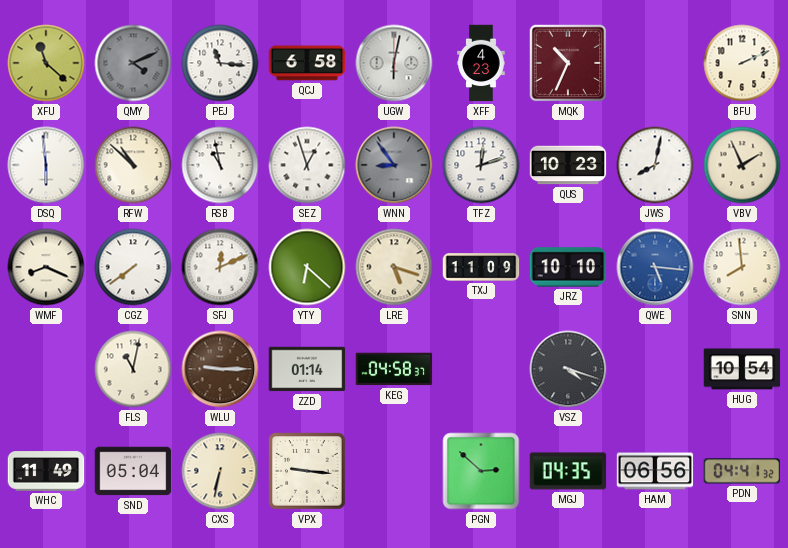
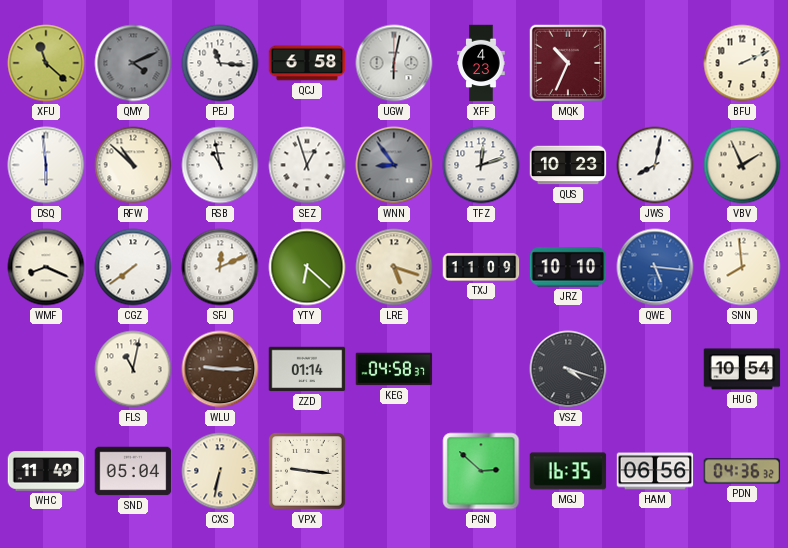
MGJ: 04:35 -> 16:35 (568, 471)
PDN: 04:41 -> 04:36 (742, 471)
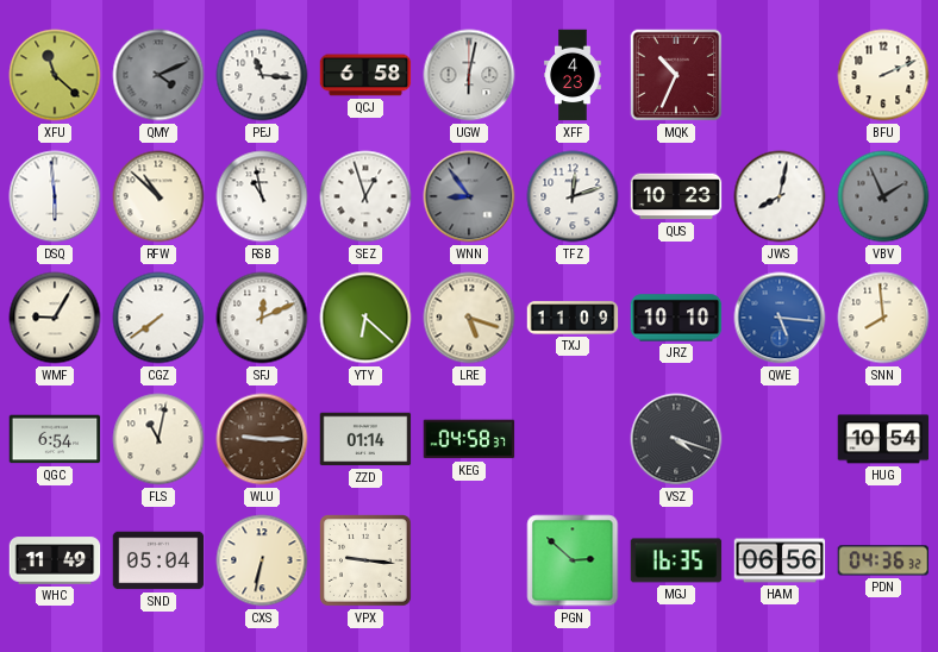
VBV dial: cream -> grey (883, 196)
WMF: 8:19 -> 9:05 (55, 318)
QGC: none -> 6:54 (55, 439)
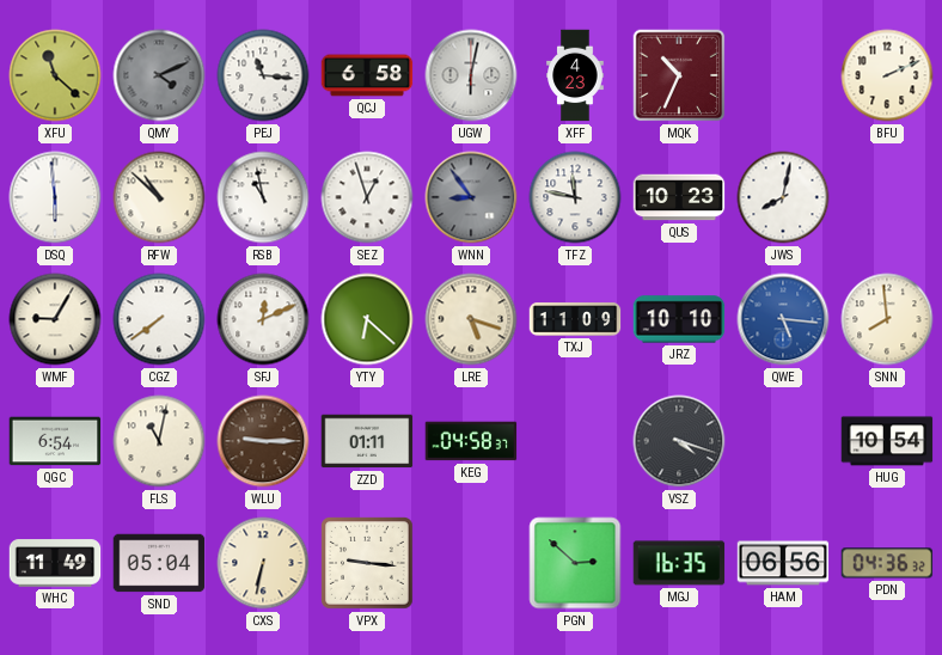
TFZ: 12:12 -> 11:47 (575, 197)
VBV: 1:56 -> none (883, 196)
ZZD: 01:14 -> 01:11 (367, 441)
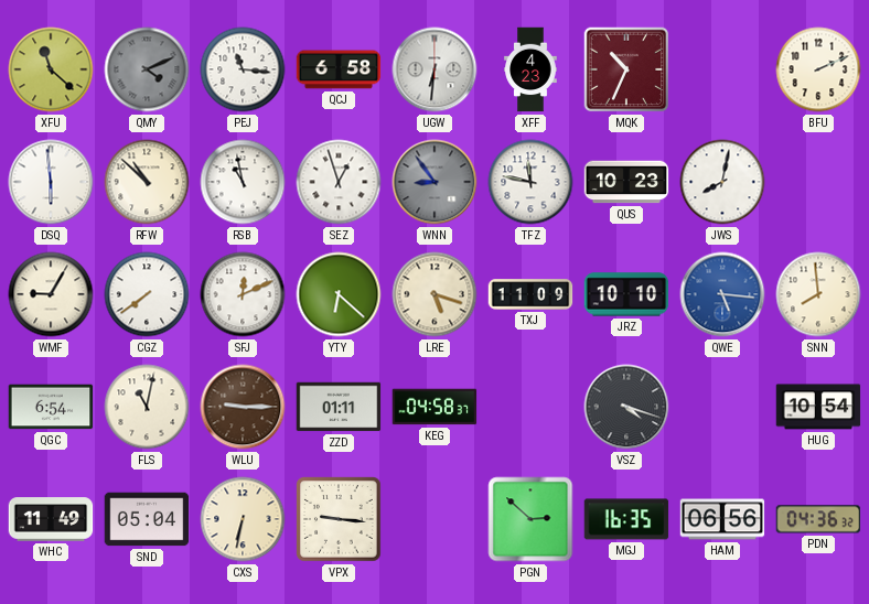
UGW: 6:02 -> 6:31 (434, 69)
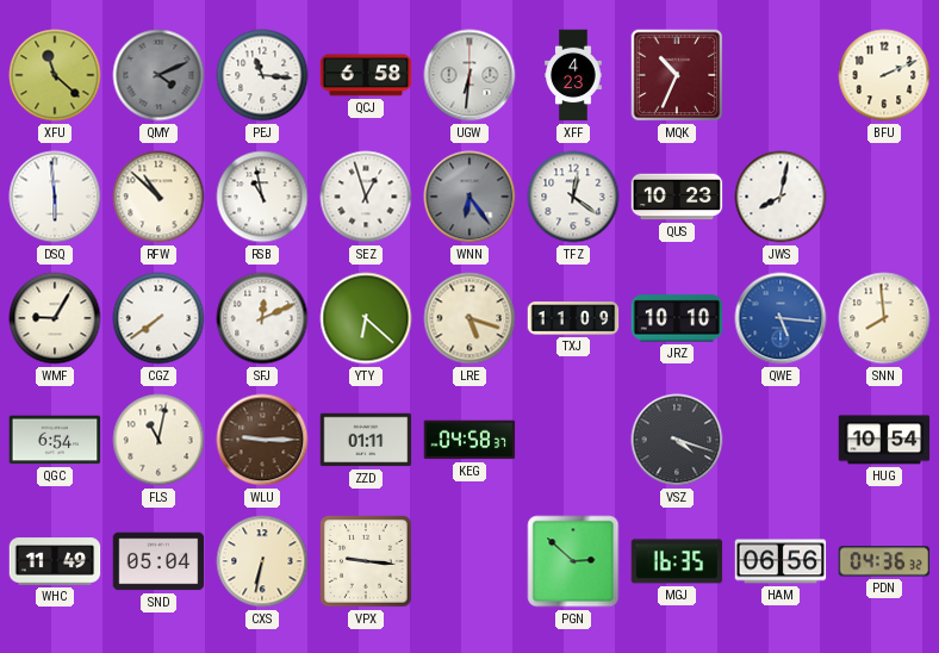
WNN: 8:54 -> 6:24 (470, 197)
TFZ: 11:47 -> 12:21 (573, 197)
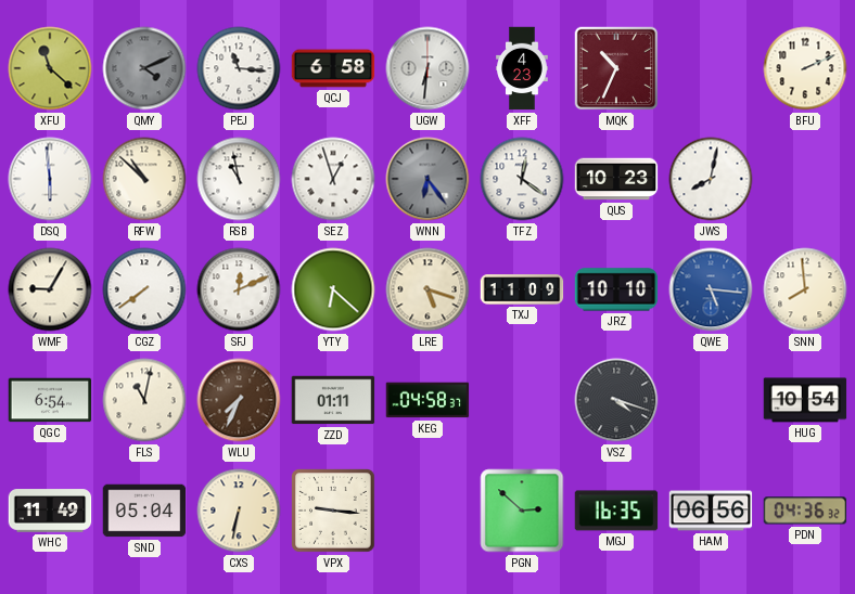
WLU: 9:15 -> 7:34 (239, 400)
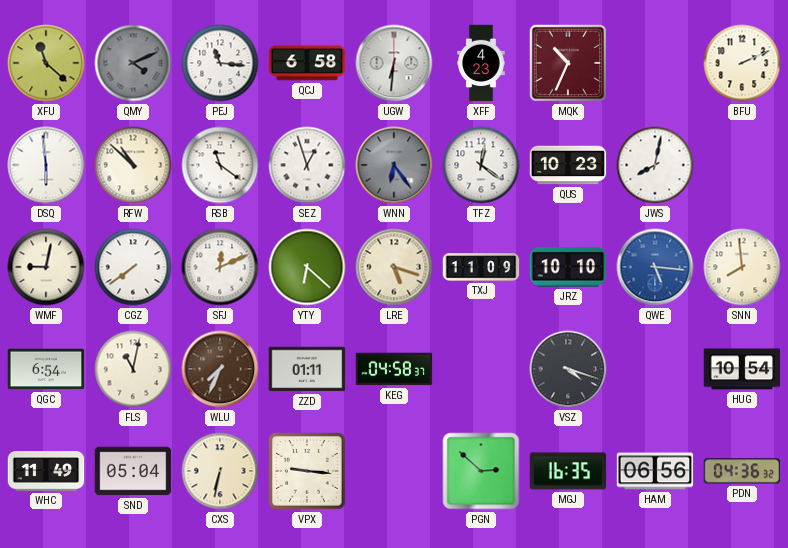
RSB: 10:58 -> 11:21 (220, 165)
WMF: 9:05 -> 9:02 (46, 267)
